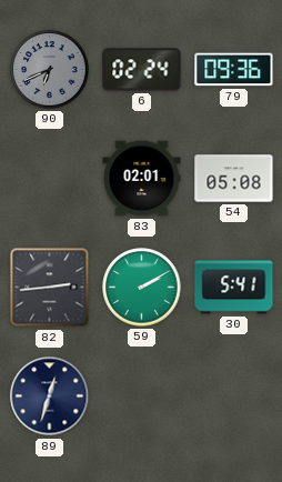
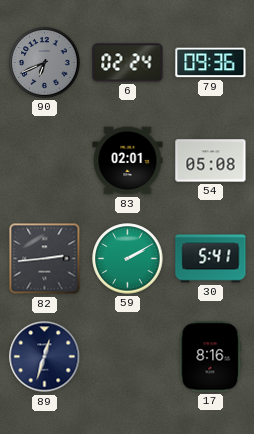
17: none -> 8:16 (211, 357)
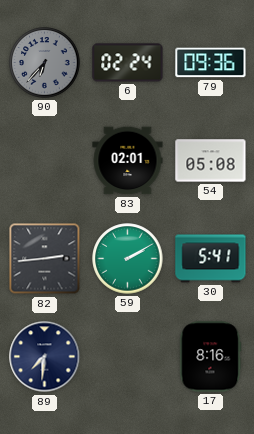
90: 6:41 -> 6:37 (45, 63)
89: 12:33 -> 7:31 (45, 357)
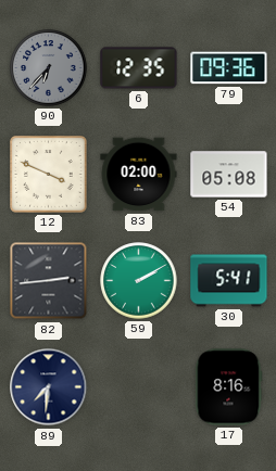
6: 02:24 -> 12:35 (139, 68)
12: none -> 3:49 (49, 175)
83: 02:01 -> 02:00 (139, 175)
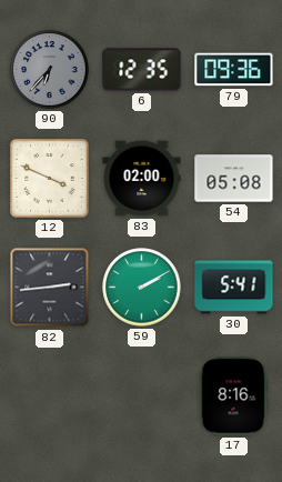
89: 7:31 -> none (49, 387)
